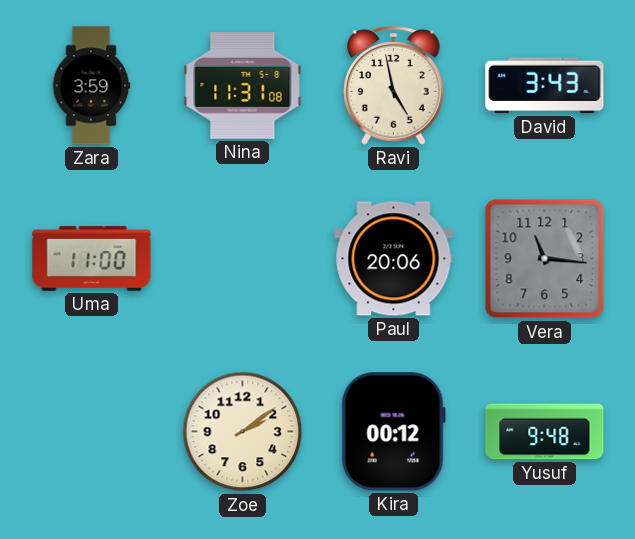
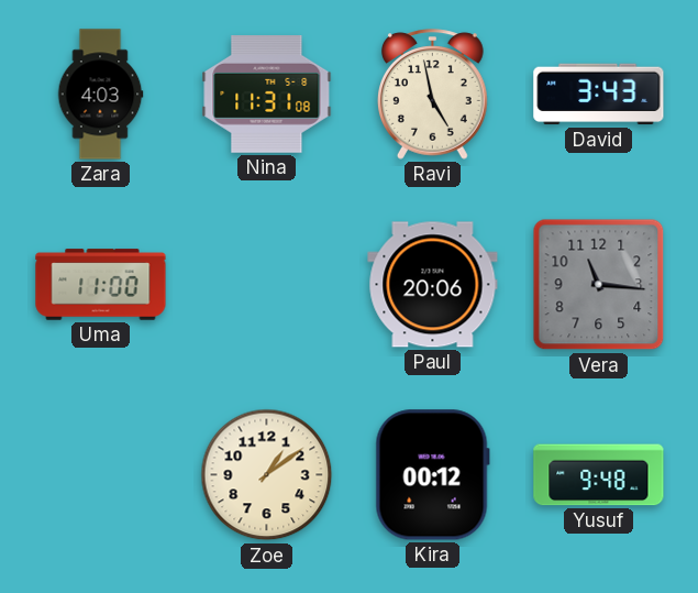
Zara: 3:59 -> 4:03 (100, 95)
Zoe: 2:09 -> 1:09 (267, 475)
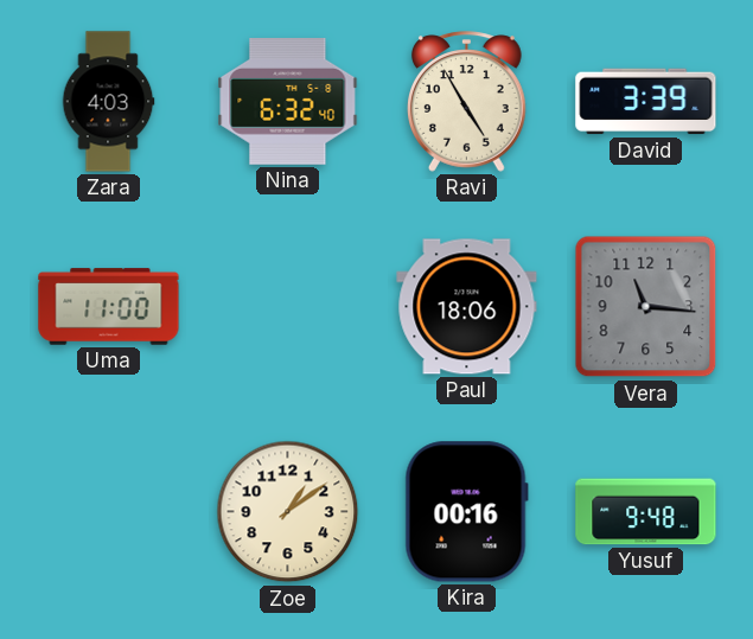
Nina: 11:31 -> 6:32 (288, 102)
Ravi: 4:58 -> 4:55 (467, 102)
David: 3:43 -> 3:39 (646, 102)
Paul: 20:06 -> 18:06 (467, 307)
Kira: 00:12 -> 00:16 (466, 512)
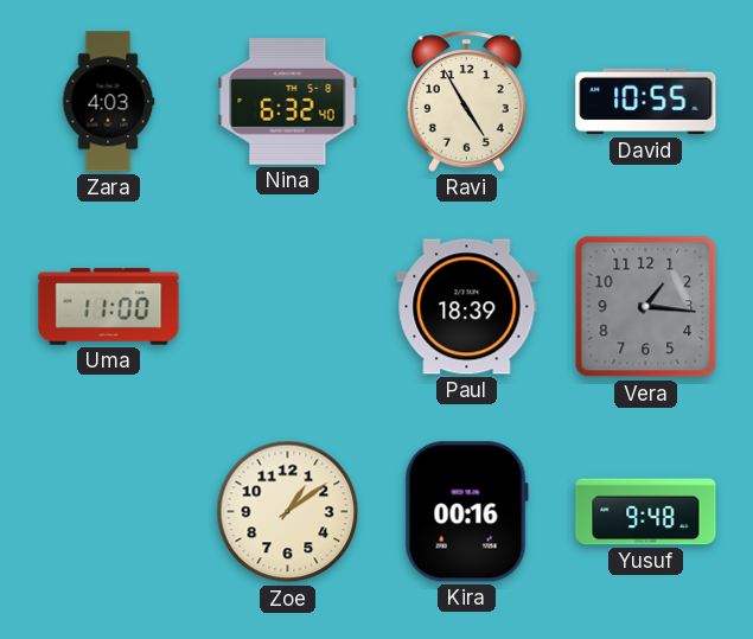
David: 3:39 -> 10:55 (646, 102)
Paul: 18:06 -> 18:39 (467, 307)
Vera: 11:16 -> 1:16 (646, 307)
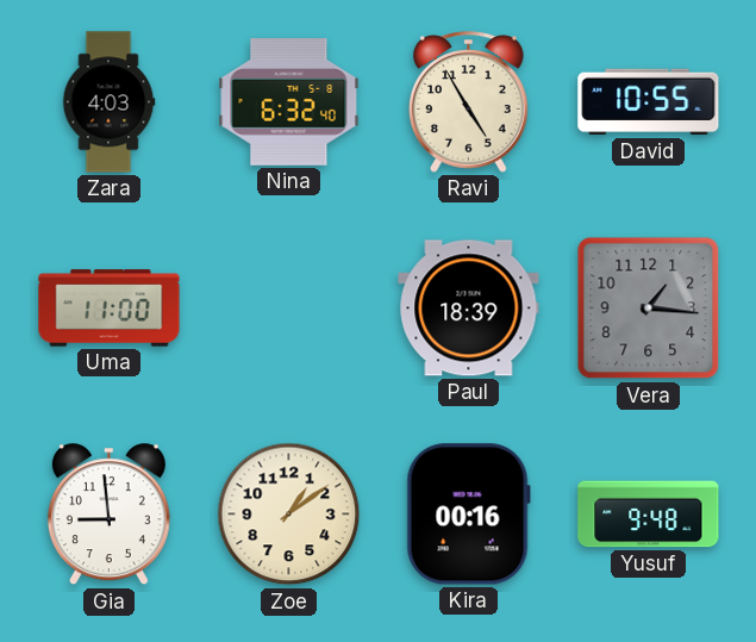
Gia: none -> 8:59 (108, 515)
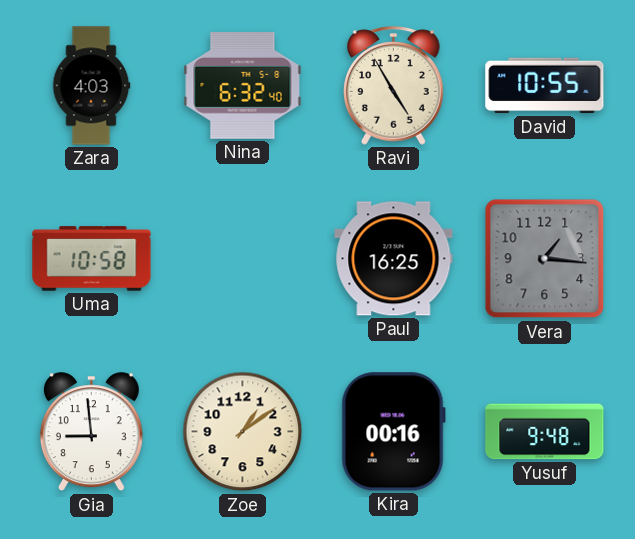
Uma: 11:00 -> 10:58 (92, 259)
Paul: 18:39 -> 16:25 (394, 259)
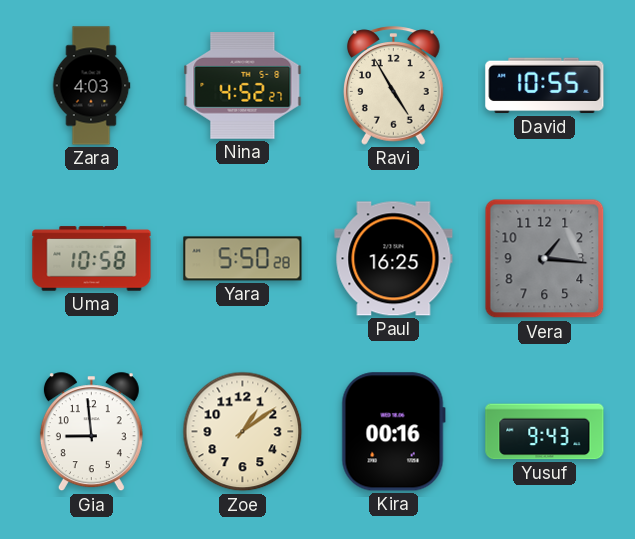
Nina: 6:32 -> 4:52 (243, 86)
Yara: none -> 5:50 (243, 259)
Yusuf: 9:48 -> 9:43 (545, 432)
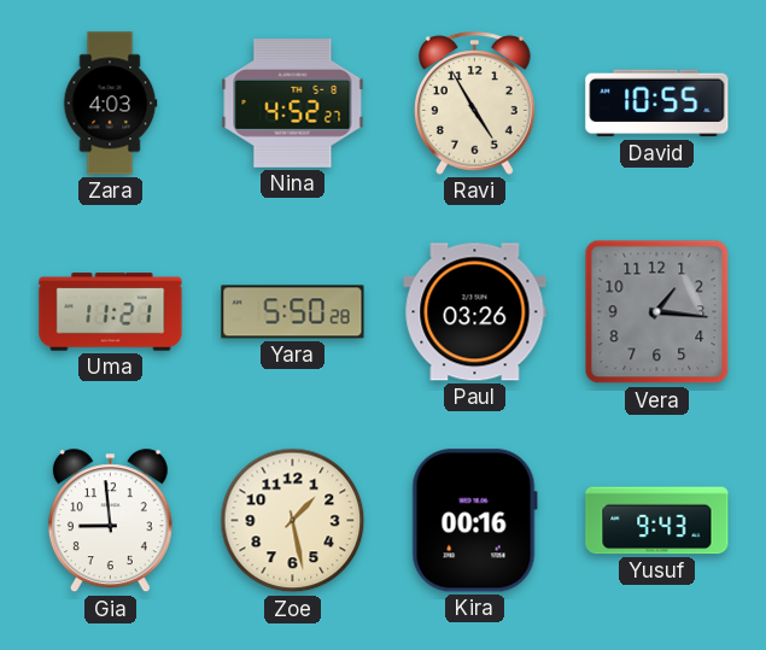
Uma: 10:58 -> 11:21 (111, 312)
Paul: 16:25 -> 03:26 (475, 312)
Zoe: 1:09 -> 1:28 (293, 521)
